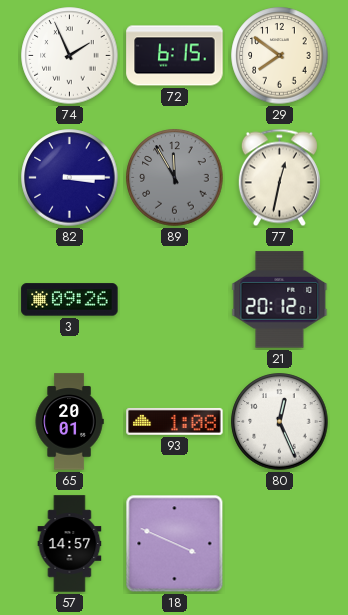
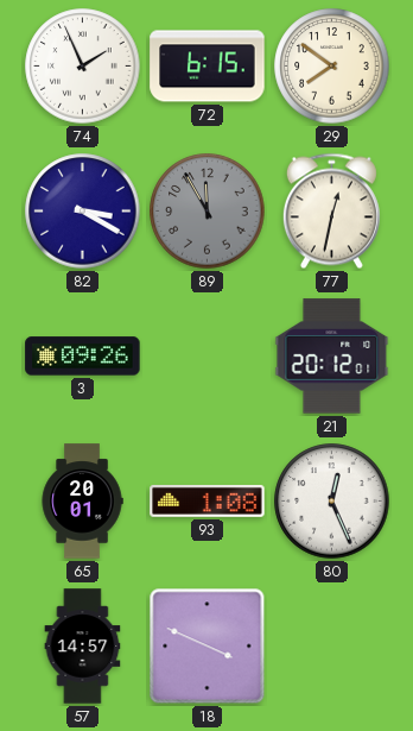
82: 3:15 -> 3:20 (83, 212)
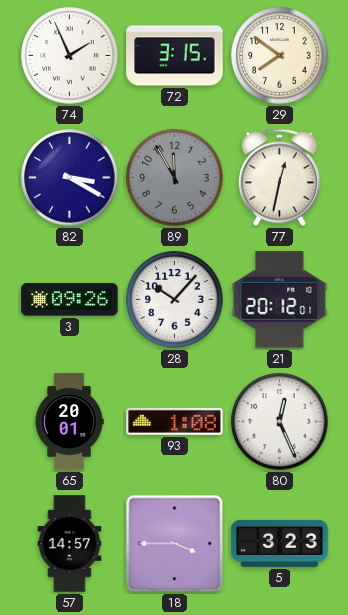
72: 6:15 -> 3:15 (175, 56)
28: none -> 10:07 (175, 300)
18: 3:49 -> 3:45 (175, 544)
5: none -> 3:23 (280, 543)
